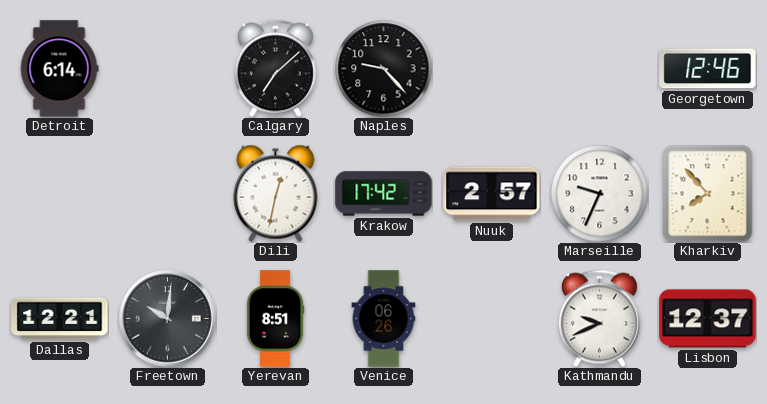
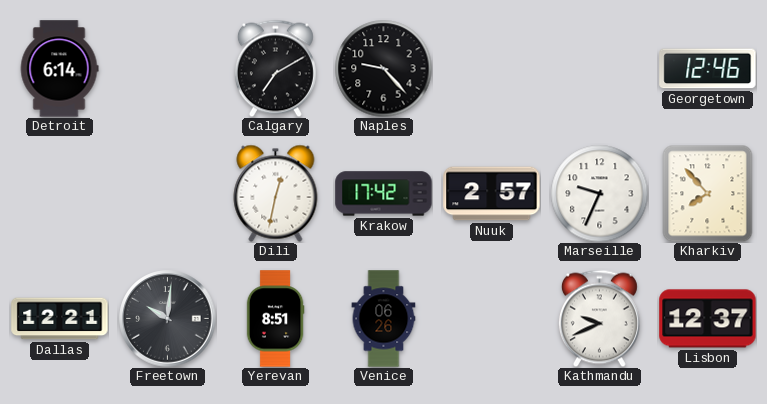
Calgary: 7:08 -> 7:10 (275, 68)
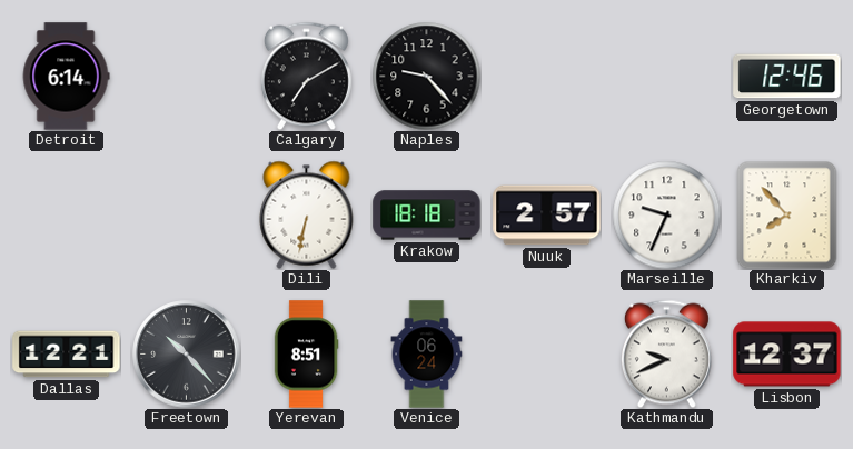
Dili: 12:32 -> 6:32 (307, 214)
Krakow: 17:42 -> 18:18 (427, 216)
Freetown: 10:01 -> 10:23 (187, 355)
Venice: 06:26 -> 06:24 (427, 355)
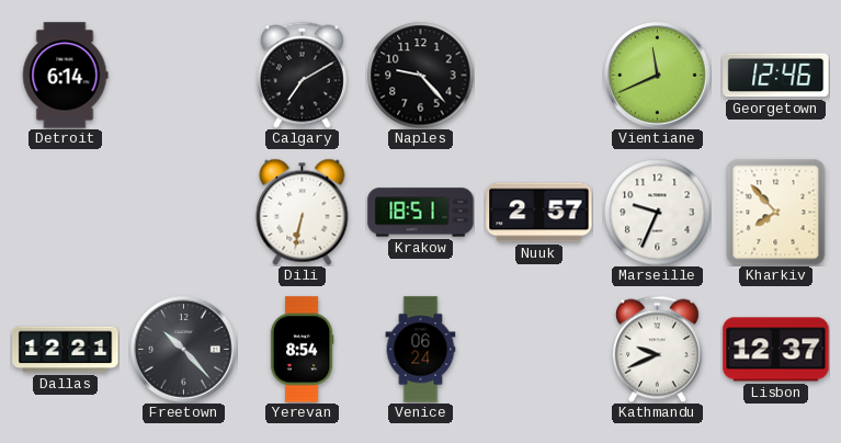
Vientiane: none -> 11:41 (658, 76)
Krakow: 18:18 -> 18:51 (421, 213)
Yerevan: 8:51 -> 8:54 (302, 350)
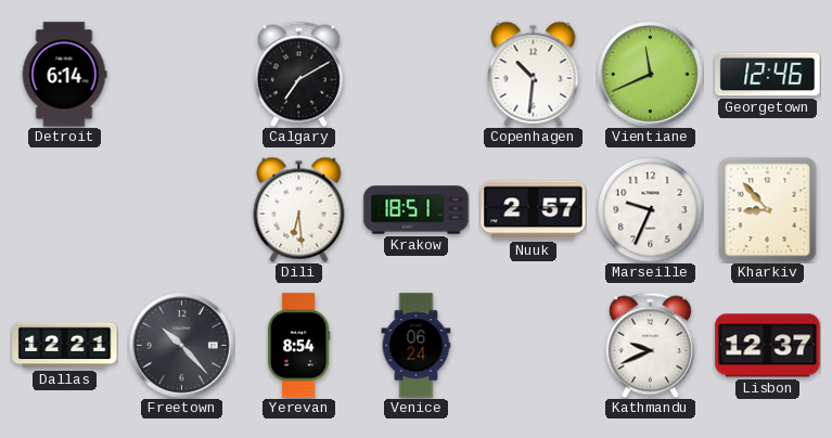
Naples: 9:23 -> none (420, 75)
Copenhagen: none -> 10:31 (534, 74)
Dili: 6:32 -> 6:29 (299, 209)
Kharkiv: 7:53 -> 8:53 (768, 209)
